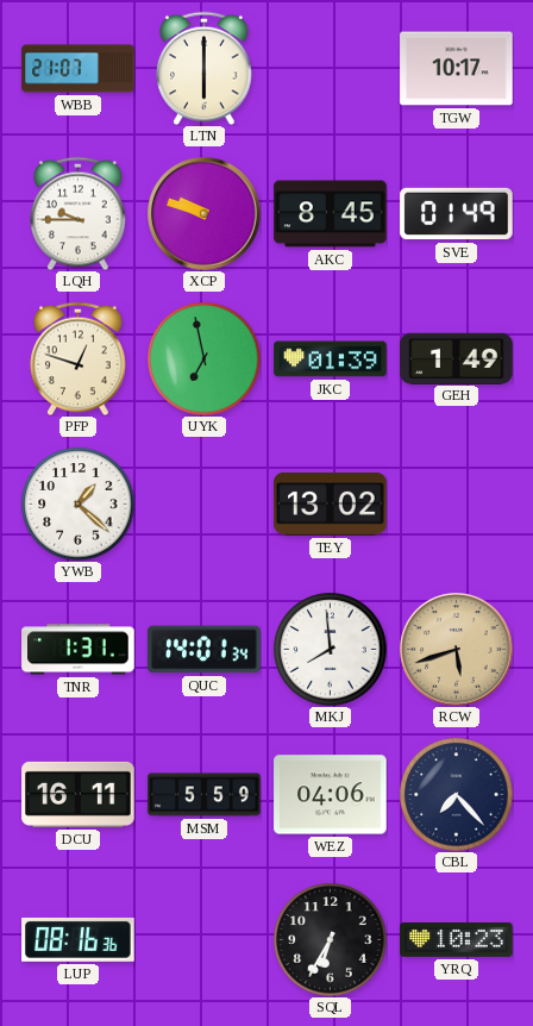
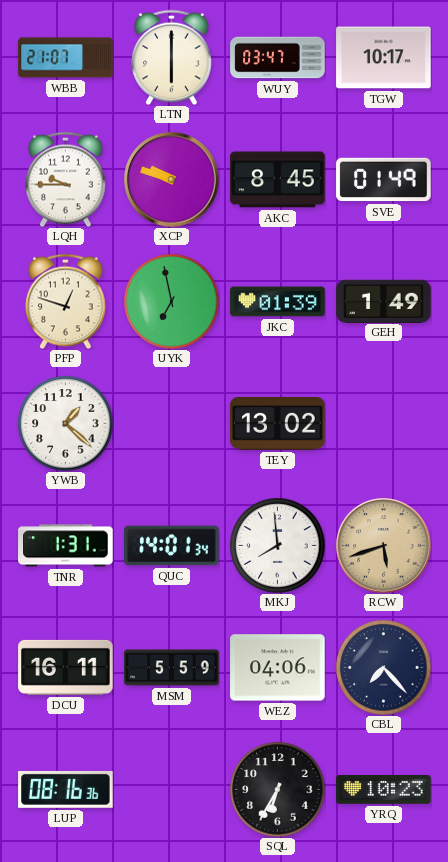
WUY: none -> 03:47 (278, 58)
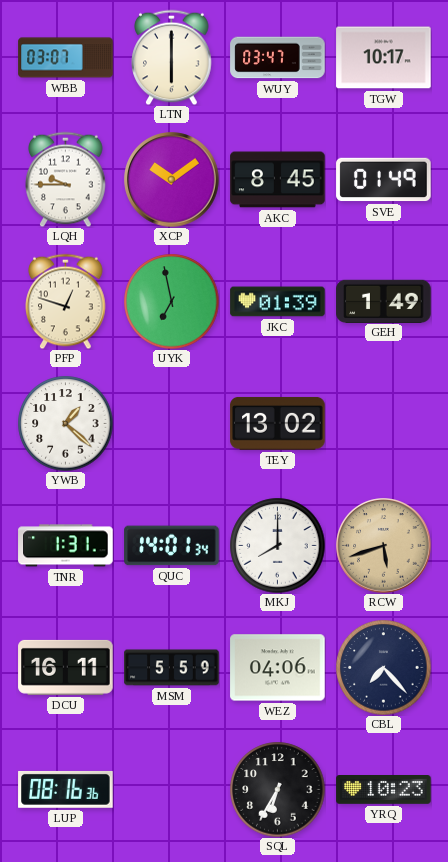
WBB: 21:07 -> 03:07 (66, 58)
XCP: 9:48 -> 10:09 (172, 180)
MKJ: 7:59 -> 8:00 (277, 545)
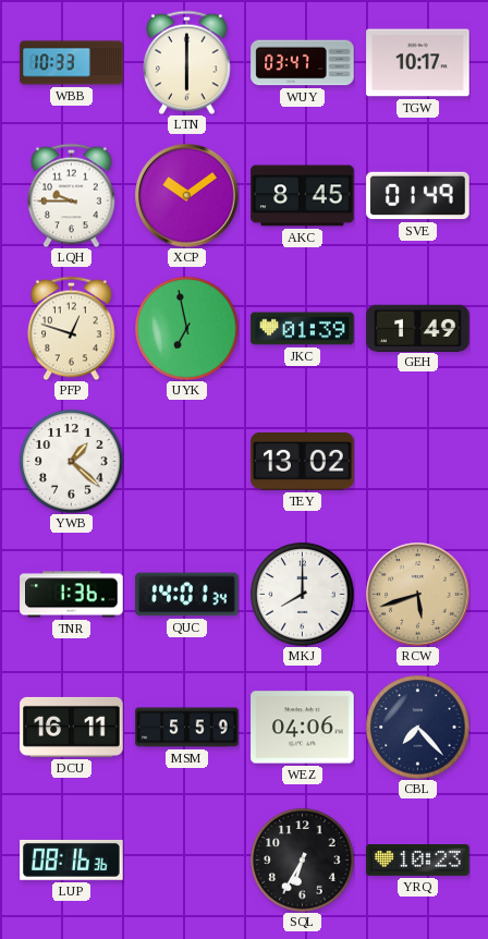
WBB: 03:07 -> 10:33 (72, 63)
TNR: 1:31 -> 1:36 (72, 595)
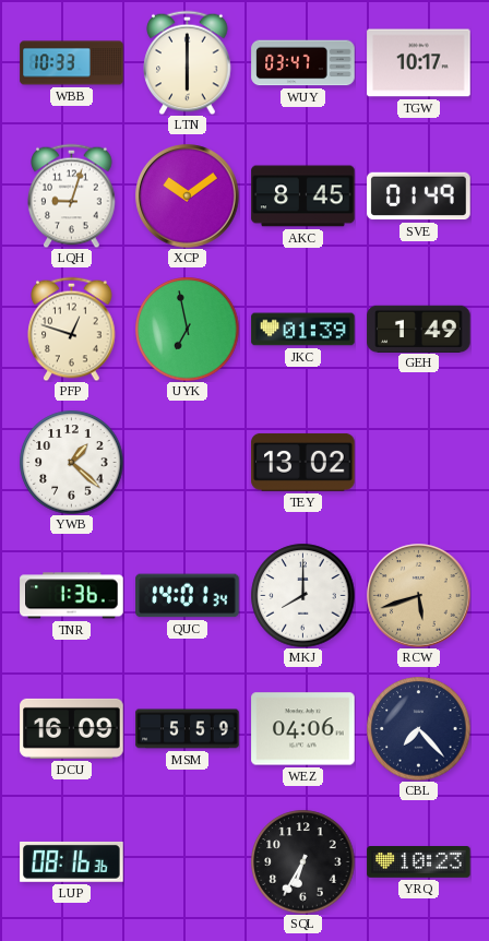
LQH: 9:45 -> 9:03 (72, 195)
DCU: 16:11 -> 16:09 (72, 728)
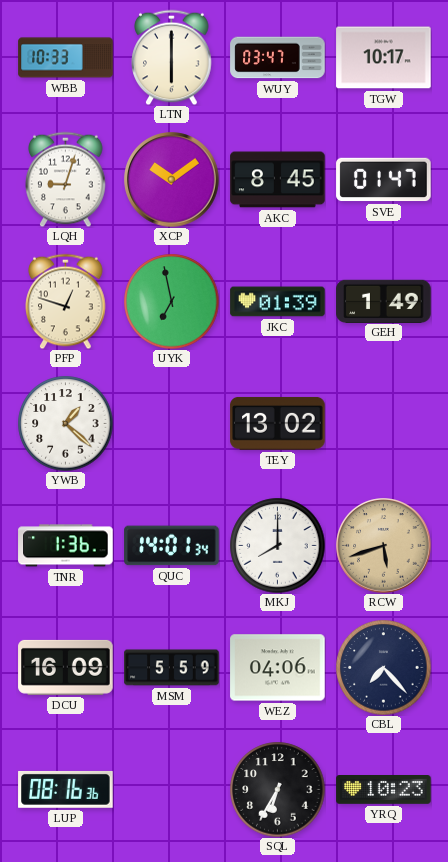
SVE: 01:49 -> 01:47 (384, 180)
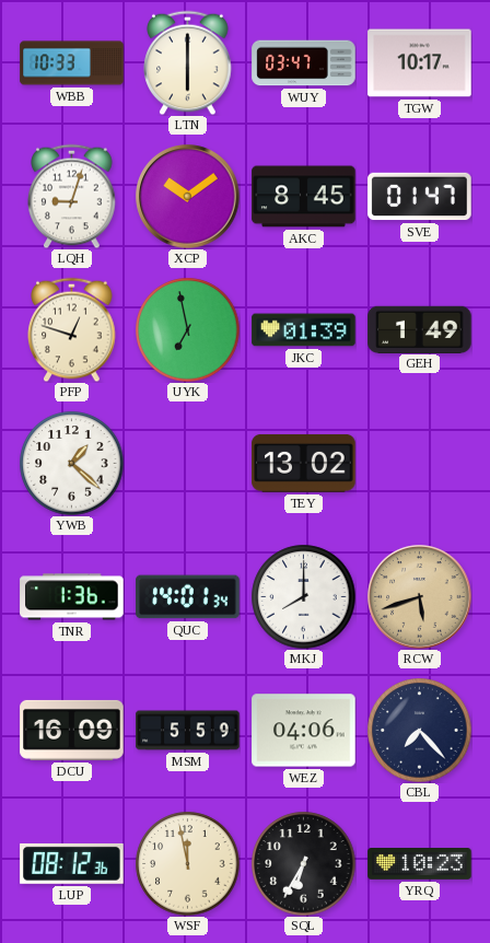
LUP: 08:16 -> 08:12 (72, 863)
WSF: none -> 11:58 (187, 863)
